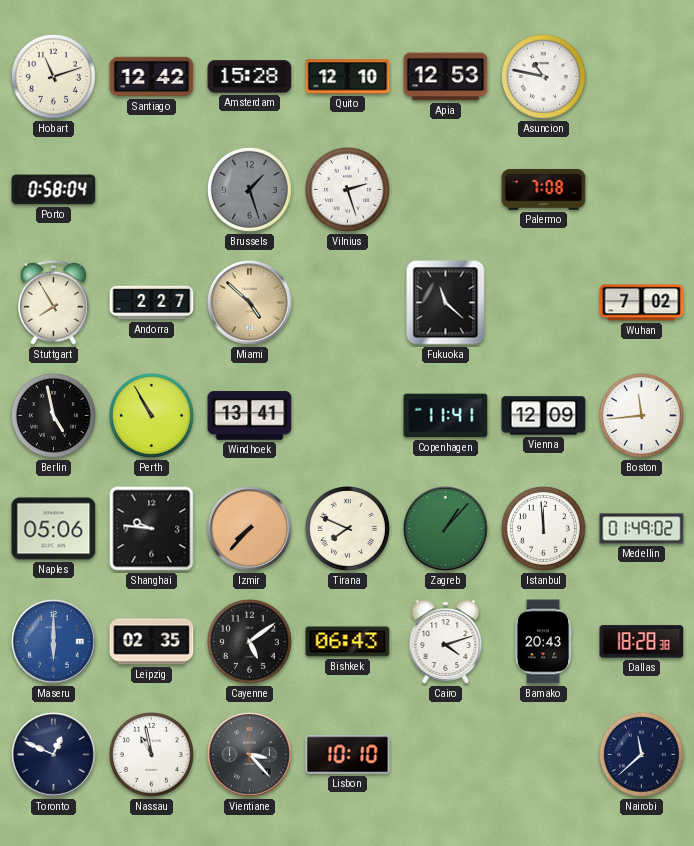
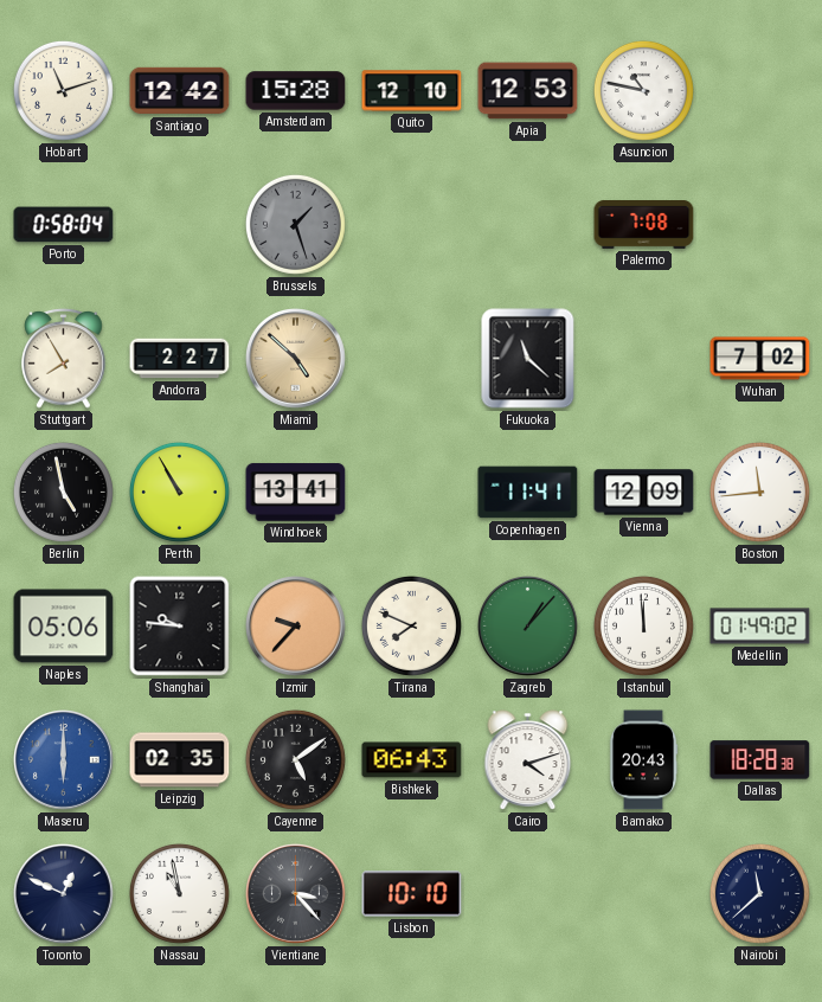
Vilnius: 2:27 -> none (347, 189)
Izmir: 7:37 -> 9:37 (296, 627)
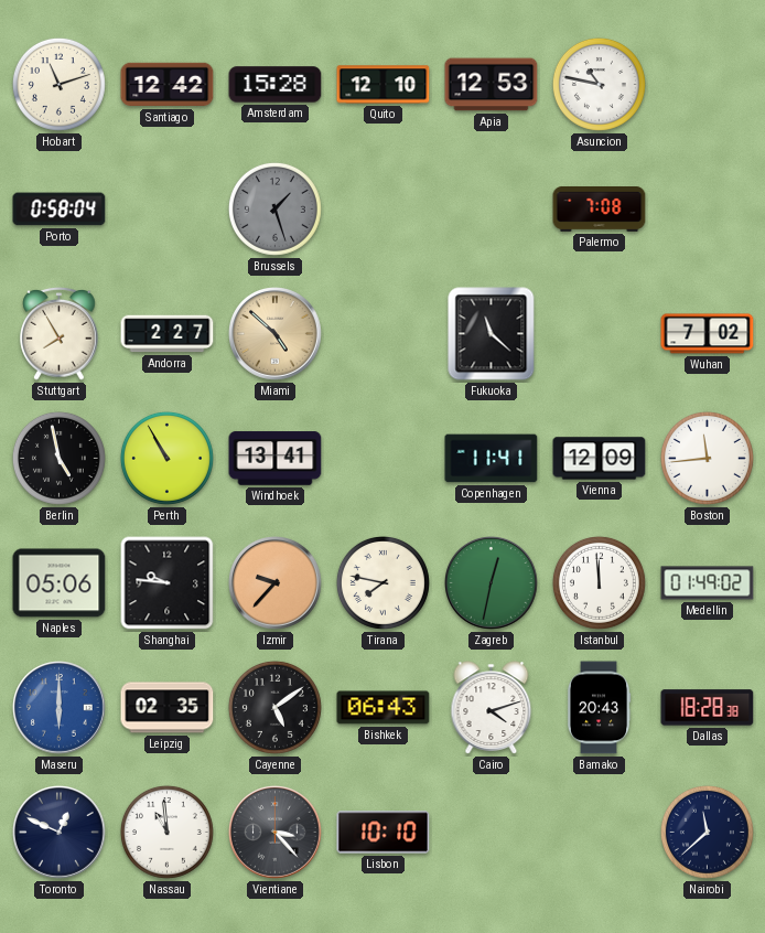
Tirana: 7:49 -> 7:47 (382, 582)
Zagreb: 1:07 -> 12:32 (492, 583)
Nassau: 10:58 -> 10:59 (166, 832)
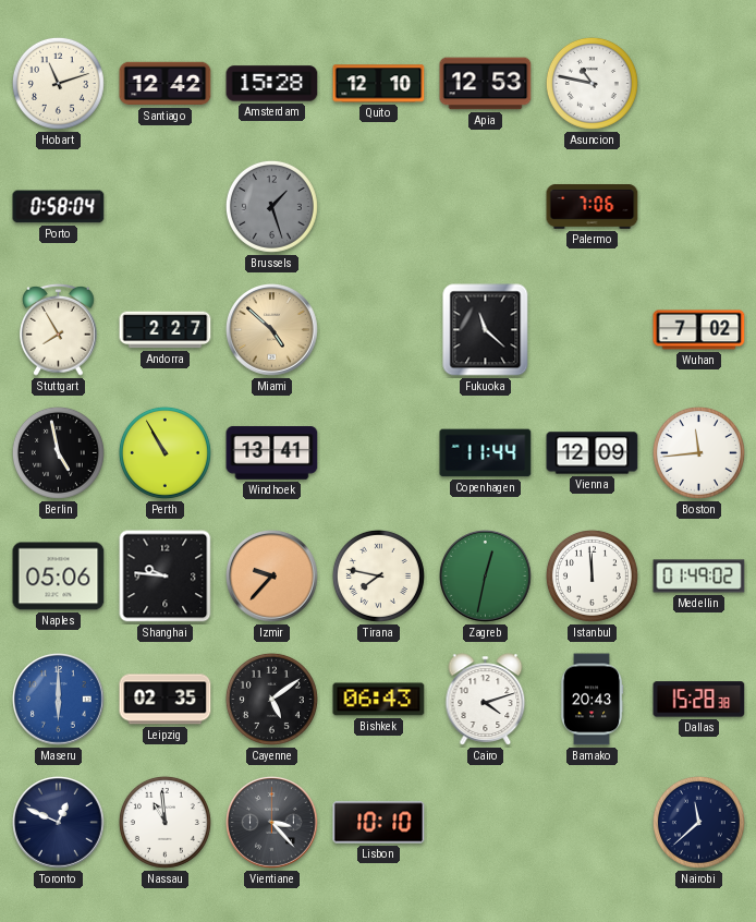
Palermo: 7:08 -> 7:06 (593, 207)
Copenhagen: 11:41 -> 11:44 (486, 453)
Dallas: 18:28 -> 15:28 (699, 700)
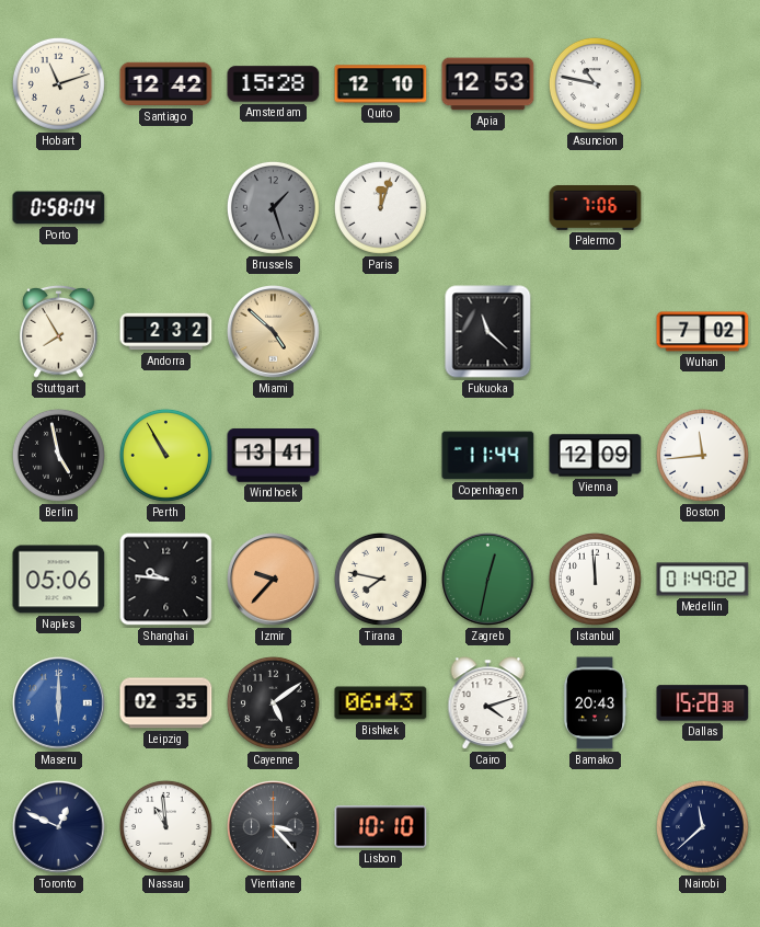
Paris: none -> 12:03 (380, 207)
Andorra: 2:27 -> 2:32 (166, 332)
